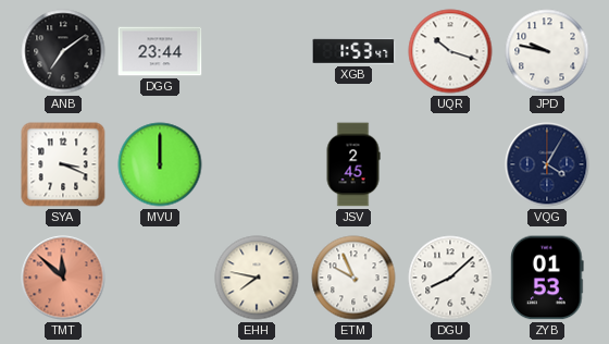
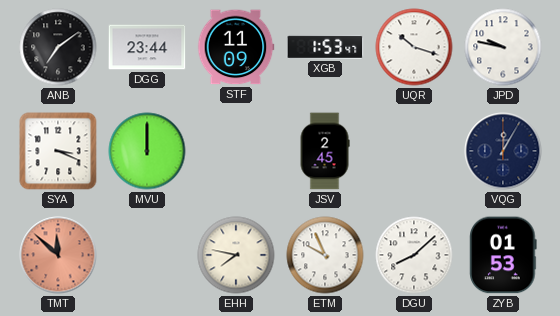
STF: none -> 11:09 (236, 47)
VQG: 4:05 -> 12:05 (503, 151)
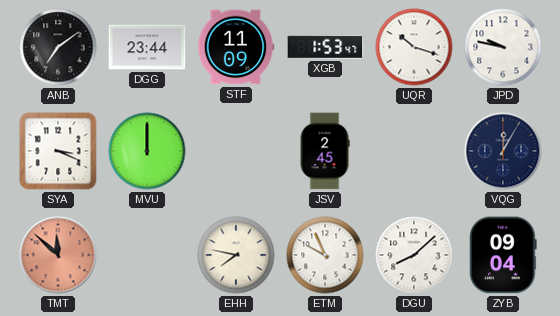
ZYB: 01:53 -> 09:04 (503, 255)
